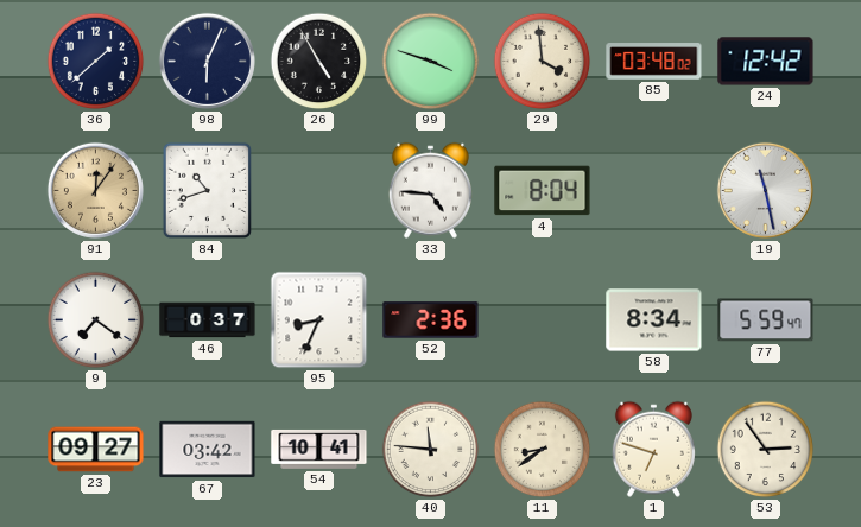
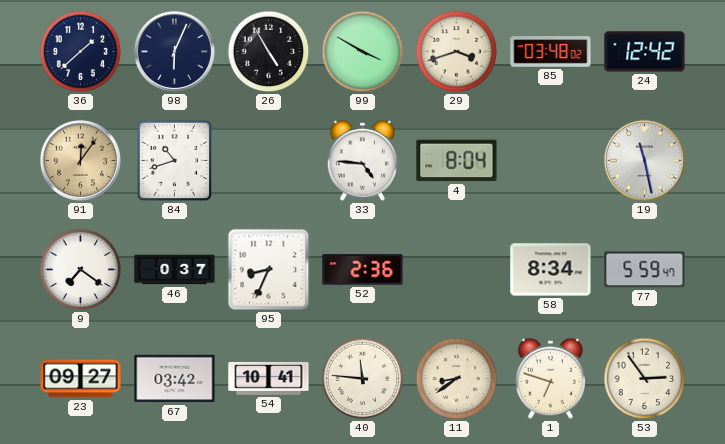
99: 3:48 -> 3:50 (363, 52)
29: 3:59 -> 3:42 (457, 52)
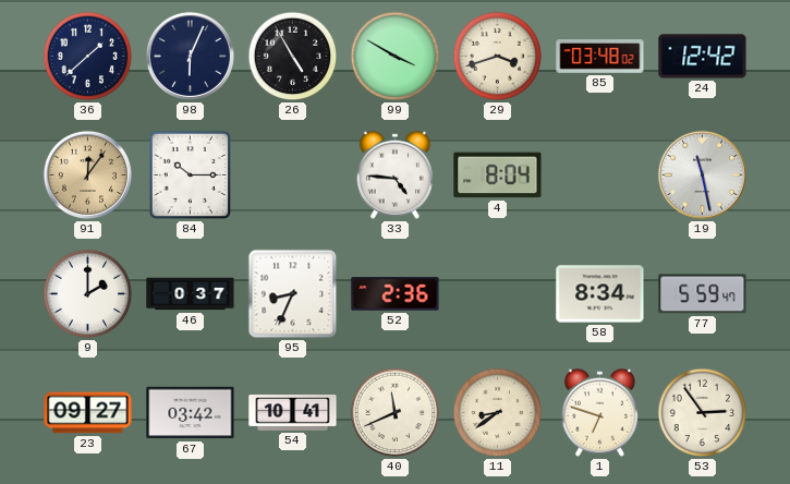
84: 10:42 -> 10:15 (190, 176)
9: 7:21 -> 2:00 (88, 294)
40: 11:46 -> 11:41 (396, 413)
